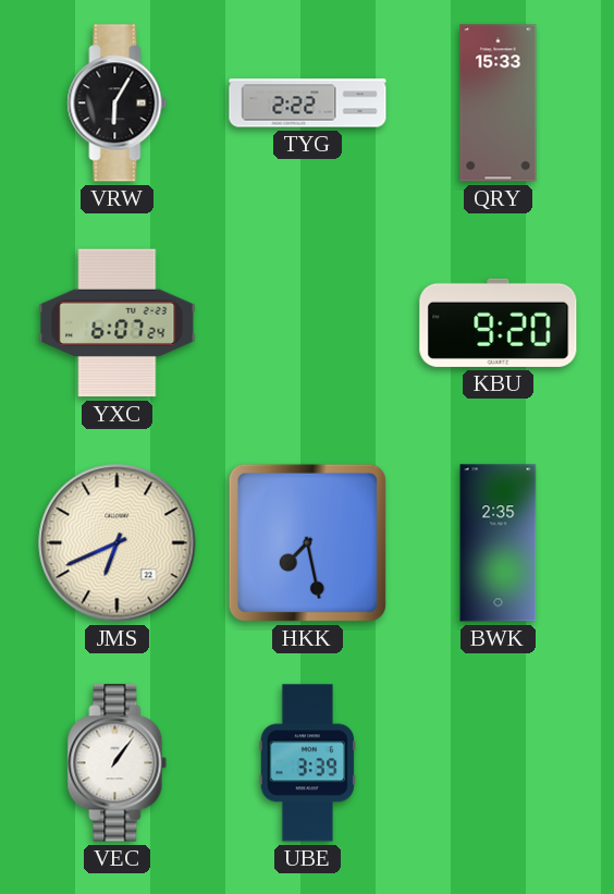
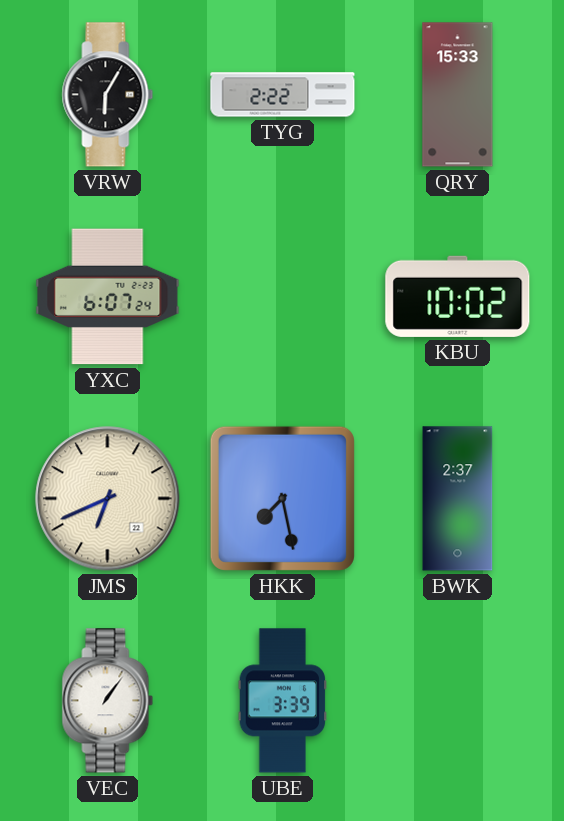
KBU: 9:20 -> 10:02 (458, 296)
BWK: 2:35 -> 2:37 (458, 499)
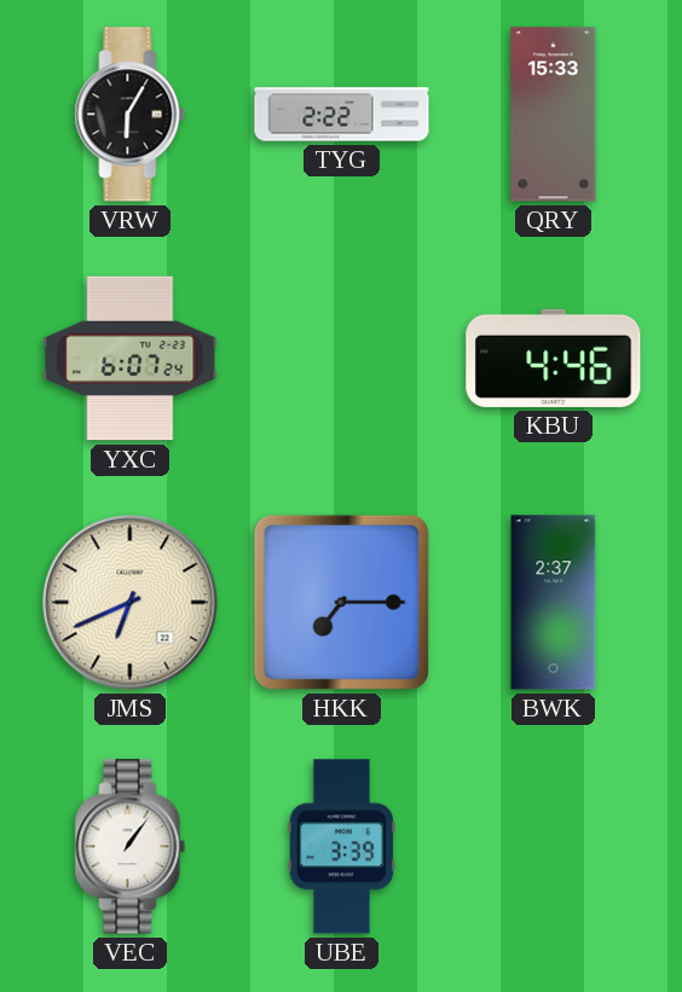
KBU: 10:02 -> 4:46 (554, 358)
HKK: 7:28 -> 7:15 (341, 602)
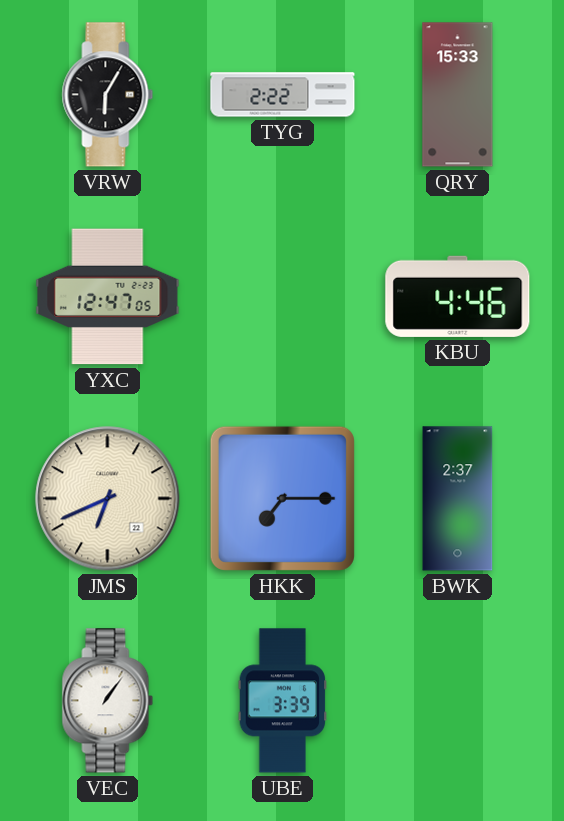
YXC: 6:07 -> 12:47 (108, 297)
